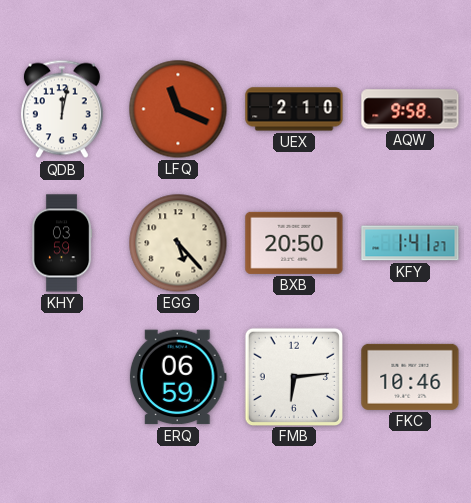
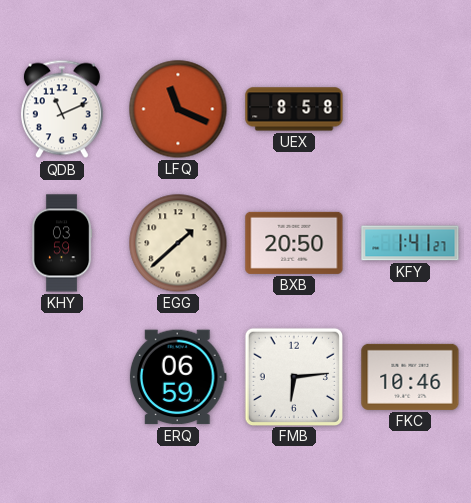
QDB: 12:02 -> 11:11 (62, 109)
UEX: 2:10 -> 8:58 (294, 109)
AQW: 9:58 -> none (410, 109)
EGG: 5:23 -> 1:38 (178, 243)
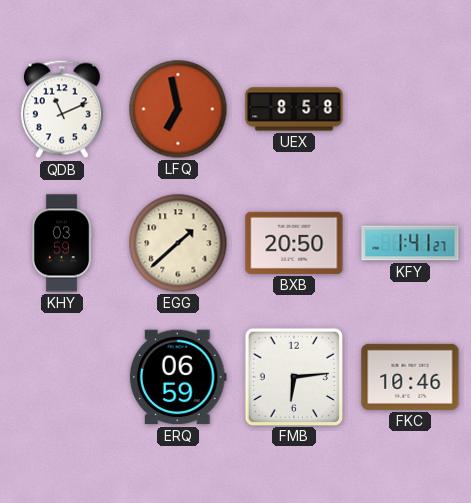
LFQ: 11:19 -> 6:58 (178, 109)
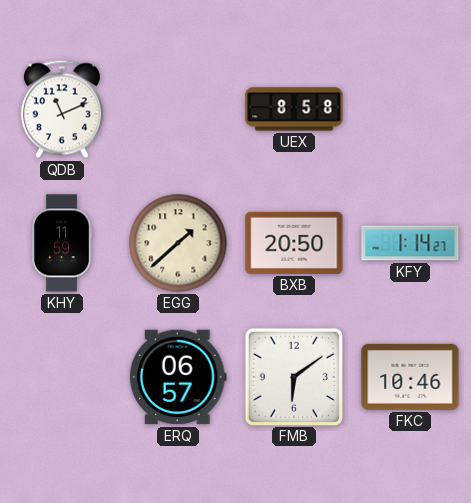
LFQ: 6:58 -> none (178, 109)
KHY: 03:59 -> 11:59 (62, 243)
KFY: 1:41 -> 1:14 (410, 243)
ERQ: 06:59 -> 06:57 (178, 377)
FMB: 6:14 -> 6:09 (293, 376)
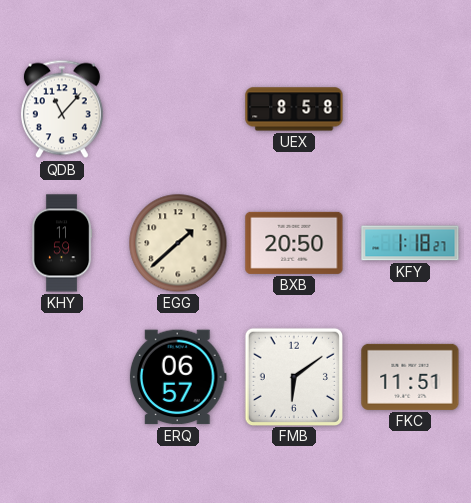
QDB: 11:11 -> 11:07 (62, 109)
KFY: 1:14 -> 1:18 (410, 243)
FKC: 10:46 -> 11:51 (410, 377)
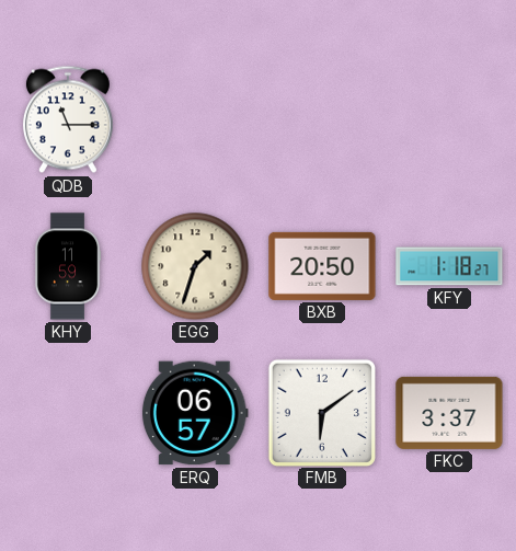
QDB: 11:07 -> 11:15 (68, 119)
UEX: 8:58 -> none (294, 109)
EGG: 1:38 -> 1:33 (195, 266)
FKC: 11:51 -> 3:37 (449, 413)
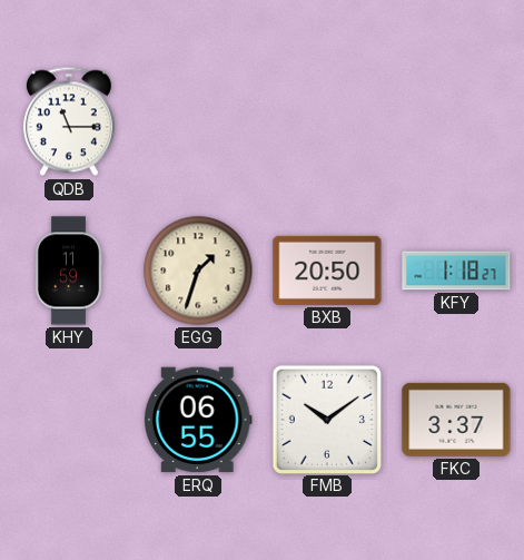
ERQ: 06:57 -> 06:55 (198, 420)
FMB: 6:09 -> 10:09 (326, 419)
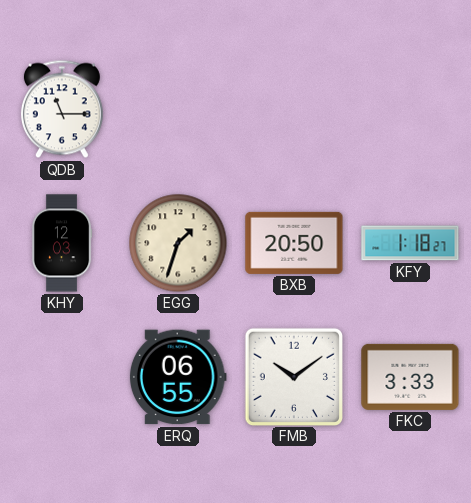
KHY: 11:59 -> 12:03 (62, 243)
FKC: 3:37 -> 3:33 (410, 377)
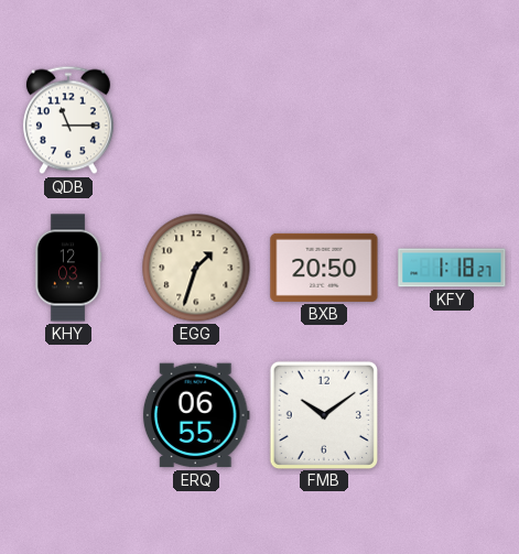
FKC: 3:33 -> none (410, 377)
